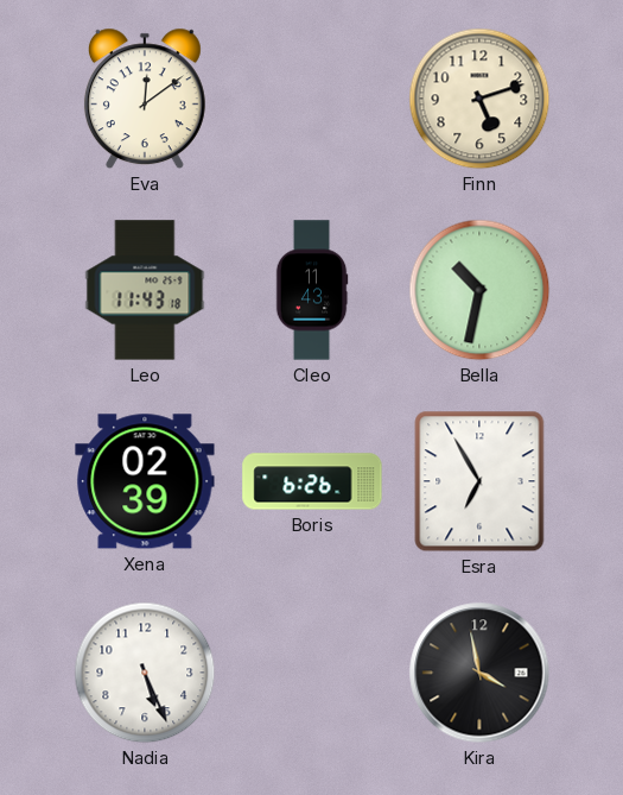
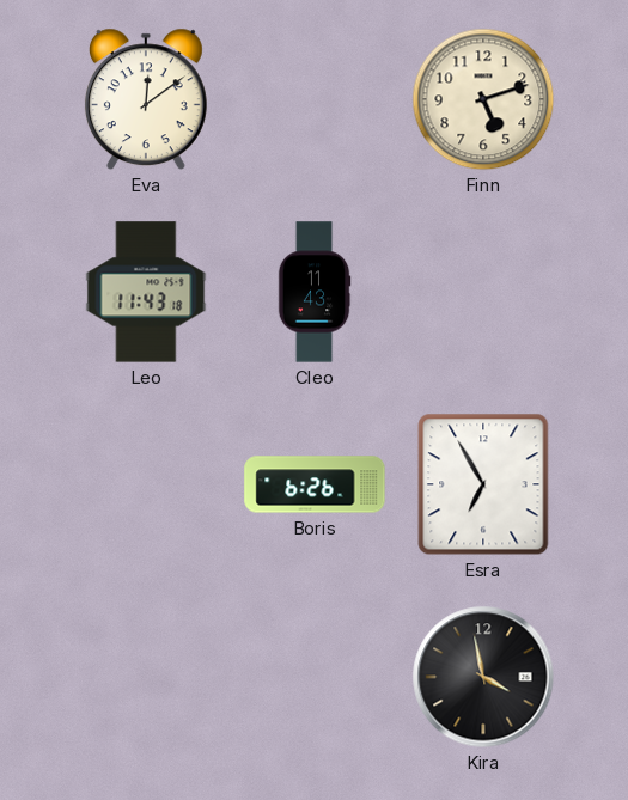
Bella: 10:32 -> none (479, 290)
Xena: 02:39 -> none (145, 481)
Nadia: 5:26 -> none (145, 673)
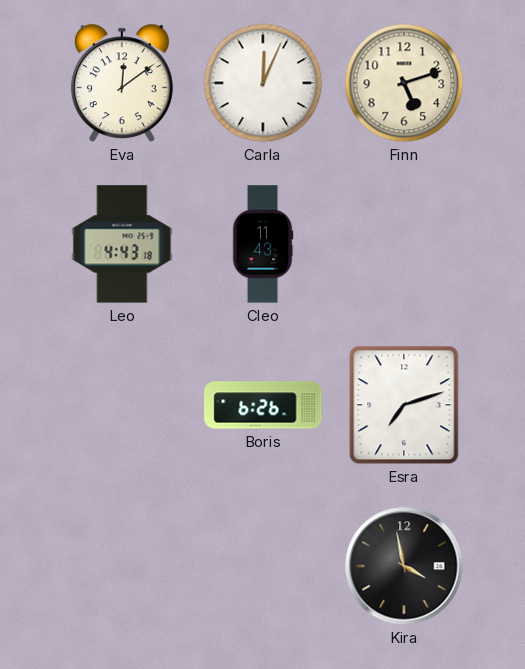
Carla: none -> 12:04 (263, 83)
Leo: 11:43 -> 4:43 (122, 244)
Esra: 6:55 -> 7:12 (404, 405)
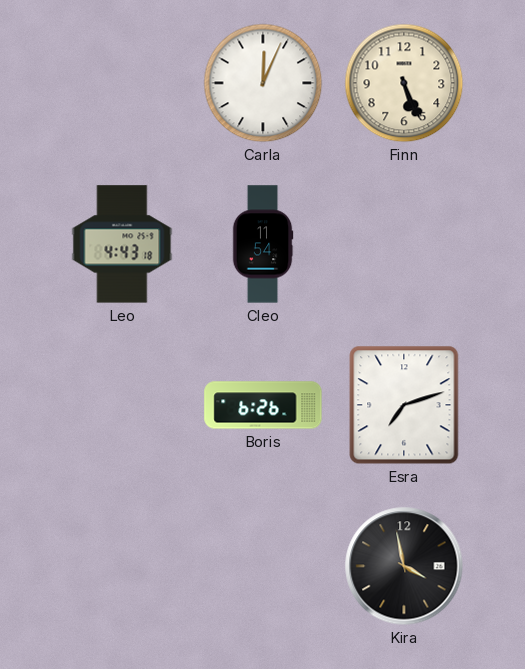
Eva: 12:09 -> none (122, 83)
Finn: 5:12 -> 5:26 (404, 83)
Cleo: 11:43 -> 11:54 (263, 244)
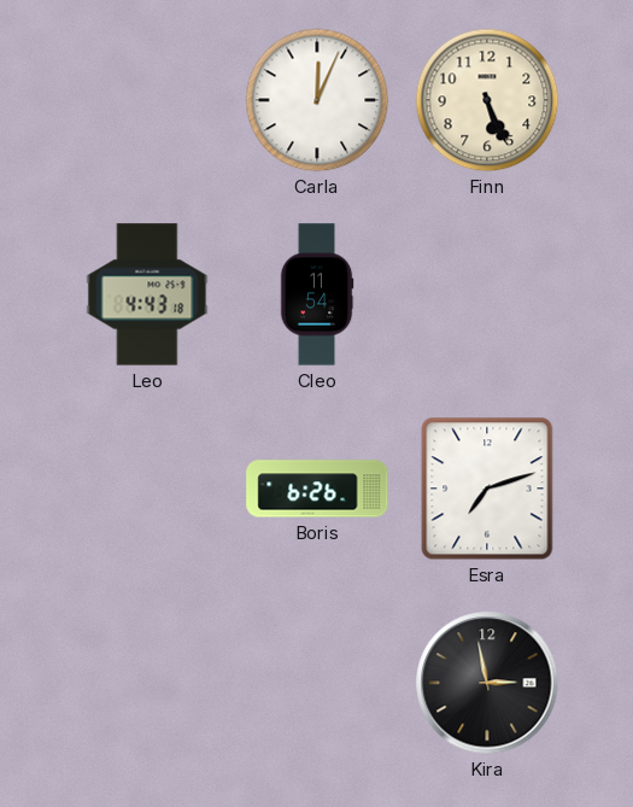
Kira: 3:58 -> 2:58 (487, 683)
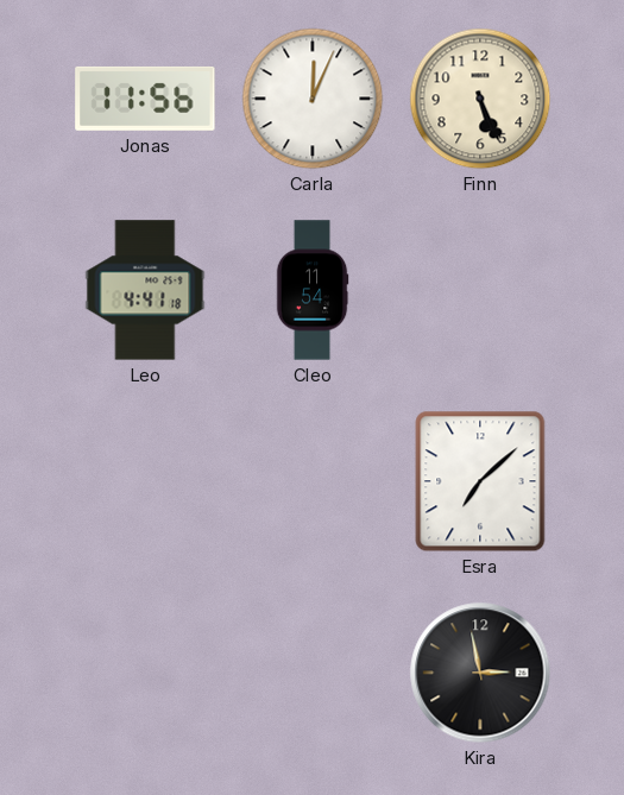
Jonas: none -> 11:56 (145, 99)
Leo: 4:43 -> 4:41 (145, 290)
Boris: 6:26 -> none (317, 489)
Esra: 7:12 -> 7:08 (480, 481)
